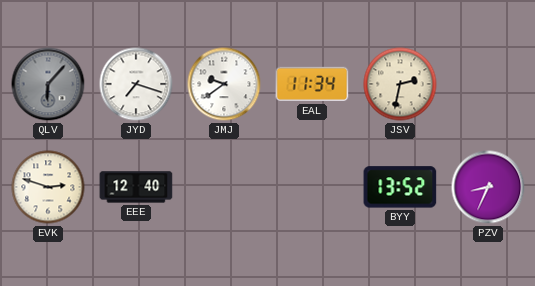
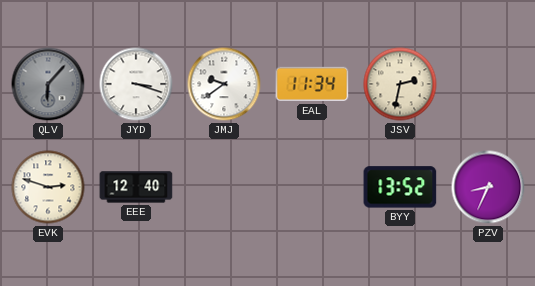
JYD: 7:18 -> 3:18 (136, 84)
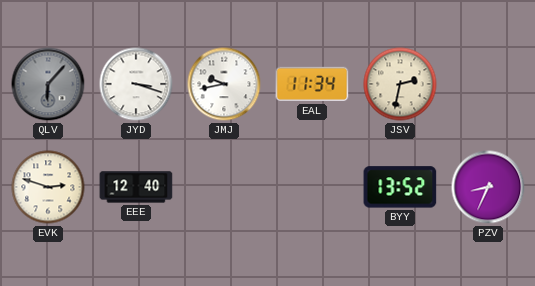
JMJ: 9:39 -> 9:43 (224, 84)
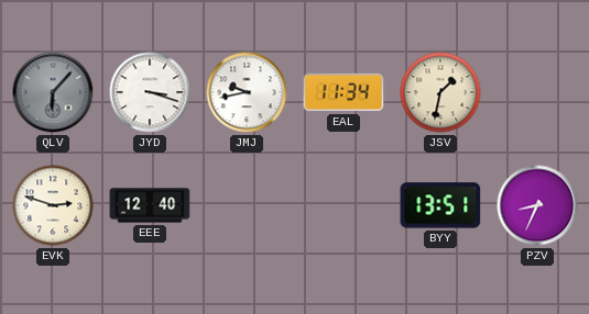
JSV: 2:32 -> 1:32 (440, 92)
BYY: 13:52 -> 13:51 (440, 205)
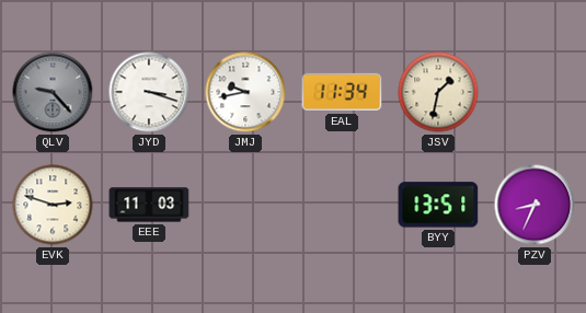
QLV: 6:07 -> 9:23 (53, 92)
EEE: 12:40 -> 11:03 (149, 205)
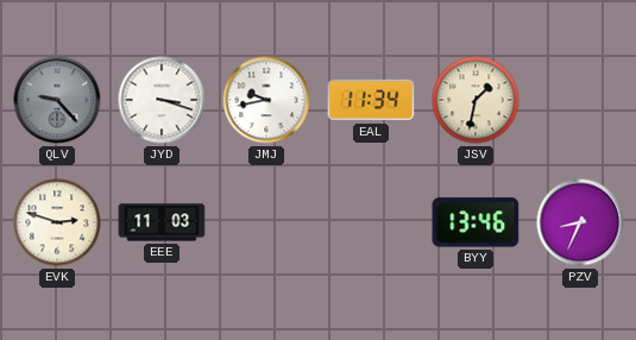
BYY: 13:51 -> 13:46 (476, 222)
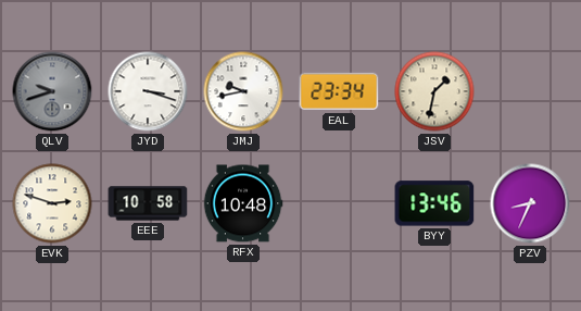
QLV: 9:23 -> 9:42 (52, 91)
EAL: 11:34 -> 23:34 (339, 91)
EEE: 11:03 -> 10:58 (148, 203)
RFX: none -> 10:48 (243, 203)
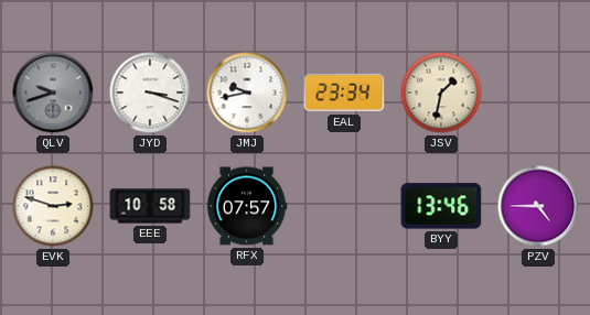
RFX: 10:48 -> 07:57 (247, 206)
PZV: 8:34 -> 4:45 (538, 206)
